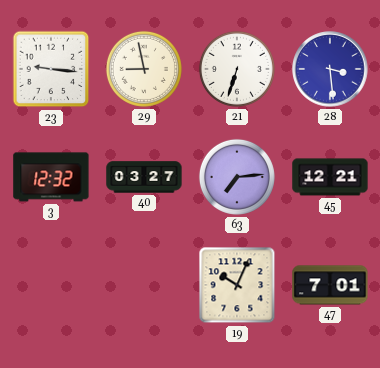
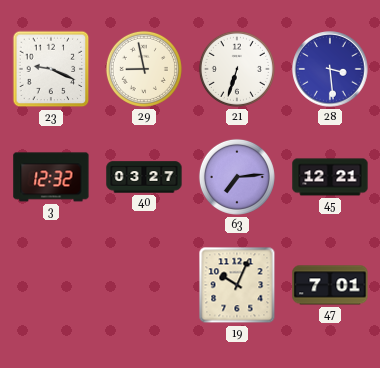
23: 9:16 -> 9:19 (51, 69)
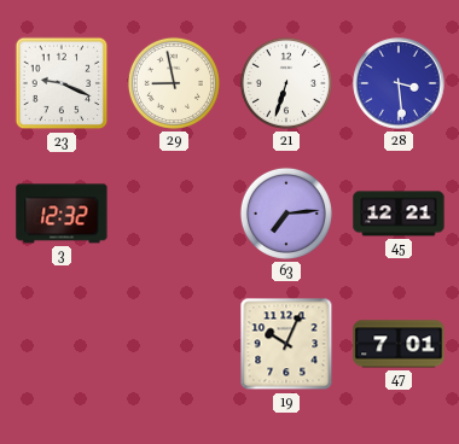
40: 03:27 -> none (144, 177)
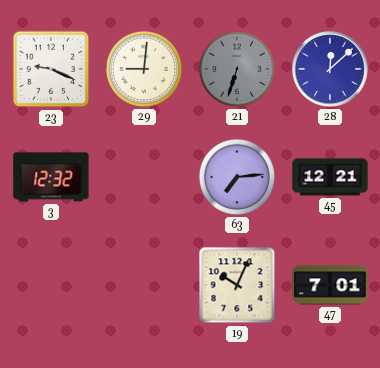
29: 8:58 -> 9:01 (144, 69)
21 dial: white -> grey (237, 69)
28: 3:29 -> 12:08 (330, 69)
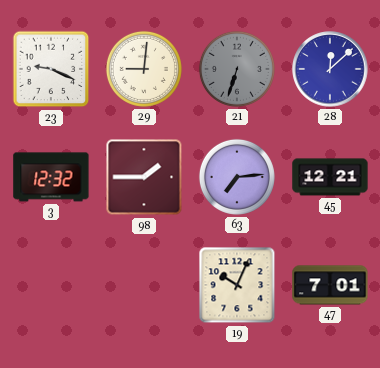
98: none -> 1:45 (144, 177)
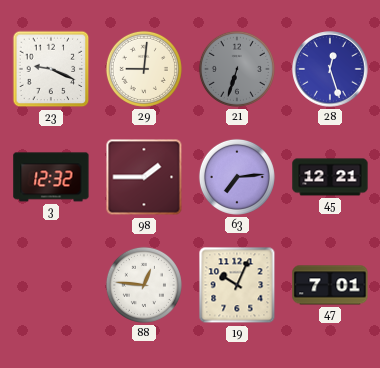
28: 12:08 -> 12:27 (330, 69)
88: none -> 12:46 (144, 285)
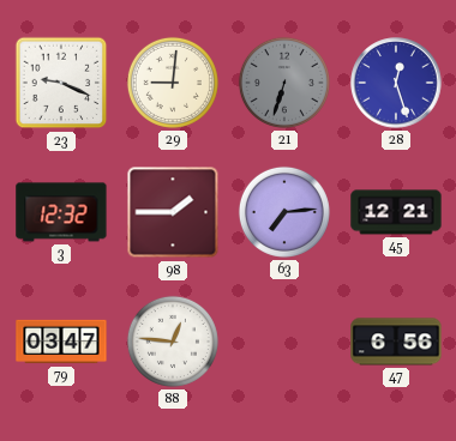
79: none -> 03:47 (61, 342)
19: 10:04 -> none (237, 285)
47: 7:01 -> 6:56 (396, 342)
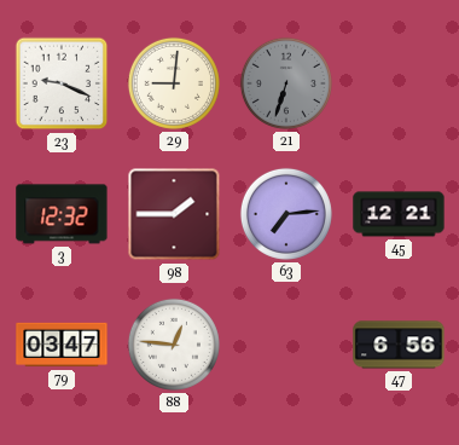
28: 12:27 -> none (396, 83)
